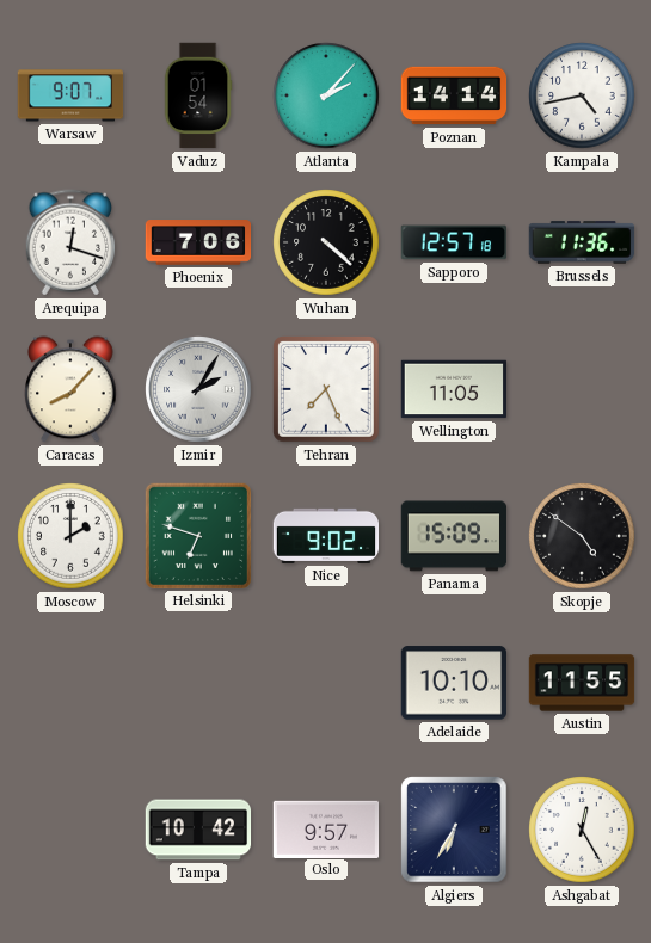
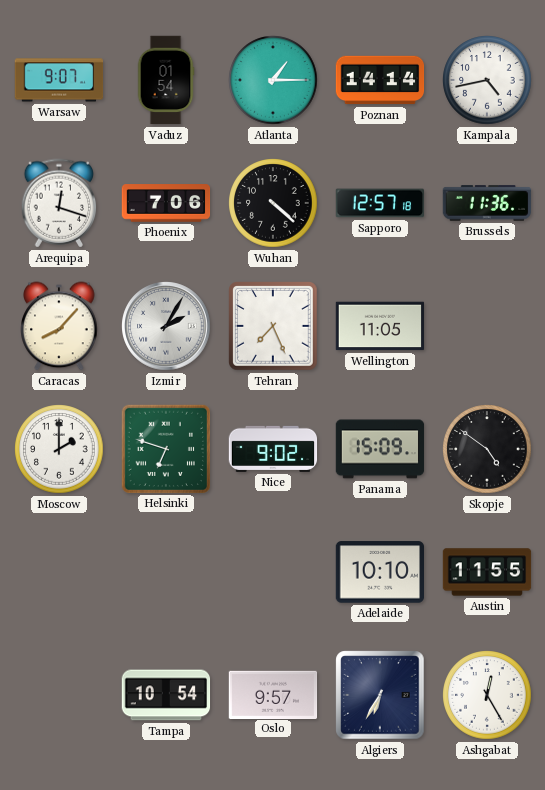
Atlanta: 2:07 -> 1:15 (273, 80)
Tampa: 10:42 -> 10:54 (166, 695)
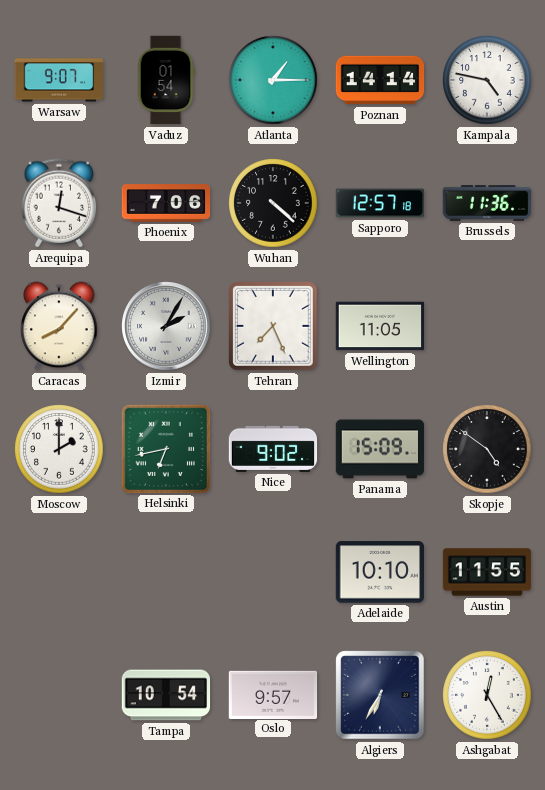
Kampala: 4:43 -> 4:47 (487, 80)
Helsinki: 6:48 -> 6:43 (165, 448)
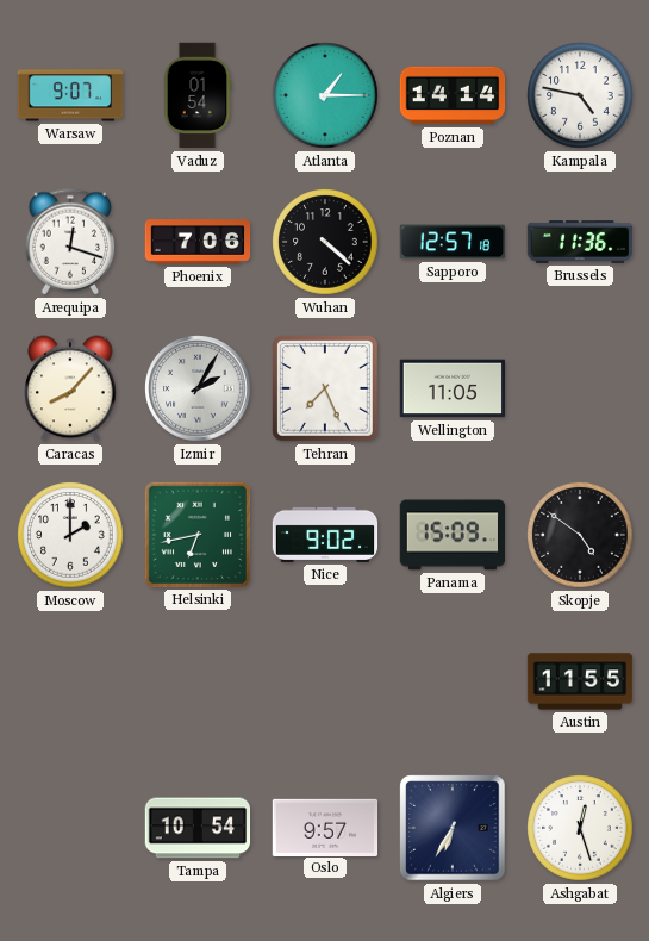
Adelaide: 10:10 -> none (380, 572)
Ashgabat: 12:25 -> 12:27 (580, 828)
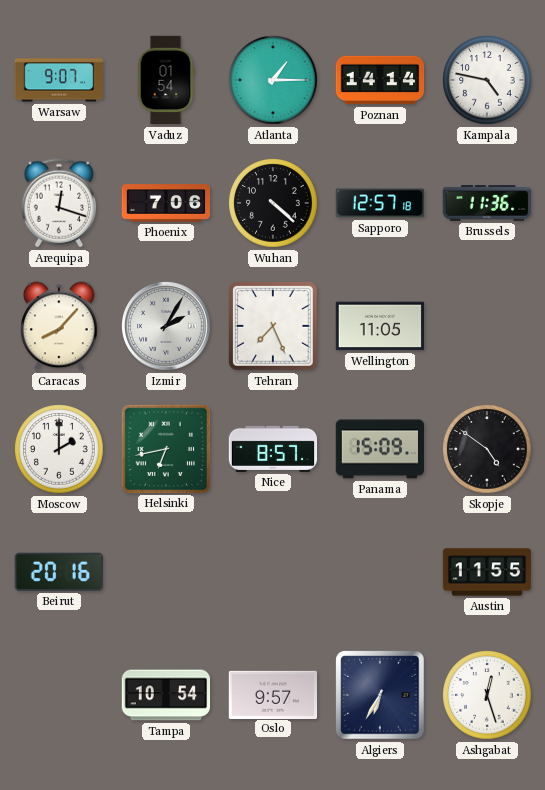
Nice: 9:02 -> 8:57 (273, 449)
Beirut: none -> 20:16 (59, 572)
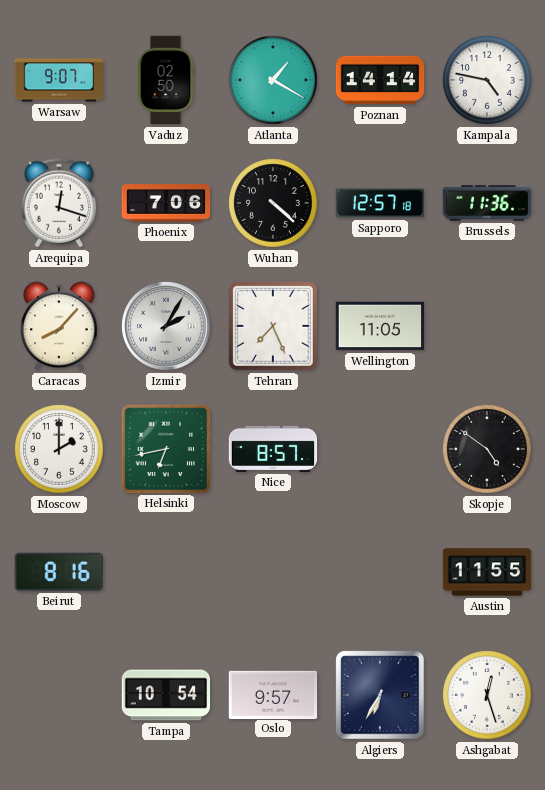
Vaduz: 01:54 -> 02:50 (166, 80)
Atlanta: 1:15 -> 1:20 (273, 80)
Panama: 15:09 -> none (380, 449)
Beirut: 20:16 -> 8:16 (59, 572)
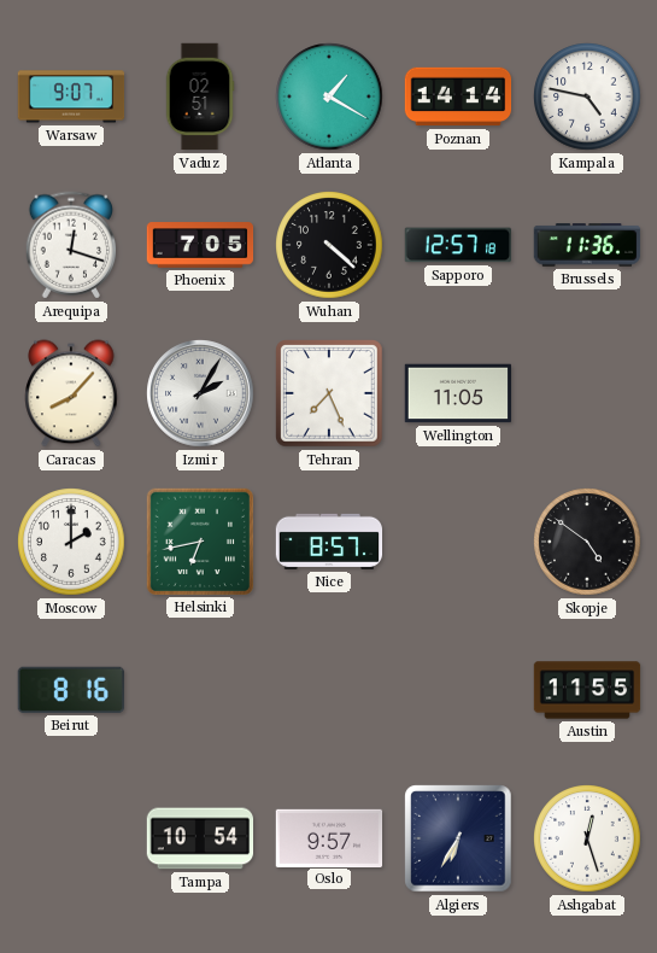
Vaduz: 02:50 -> 02:51 (200, 97)
Phoenix: 7:06 -> 7:05 (200, 245)
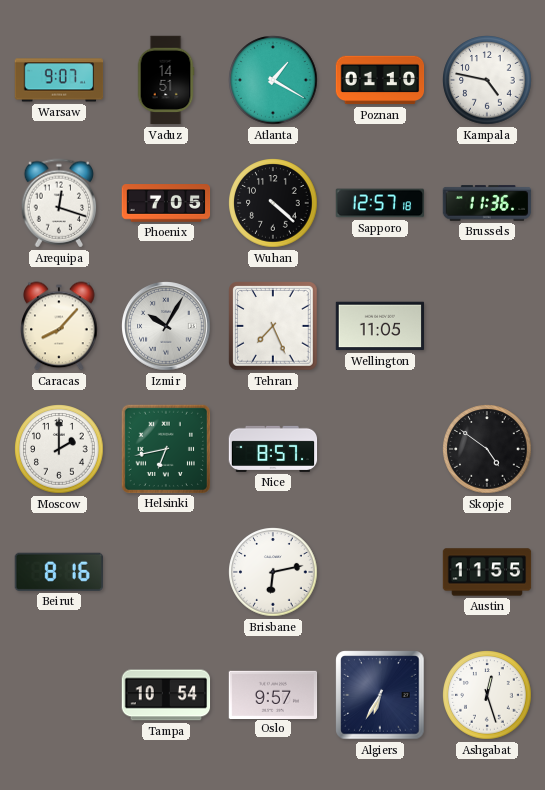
Vaduz: 02:51 -> 14:51 (166, 80)
Poznan: 14:14 -> 01:10 (380, 80)
Izmir: 2:05 -> 10:05 (166, 326)
Brisbane: none -> 6:13 (273, 572)
